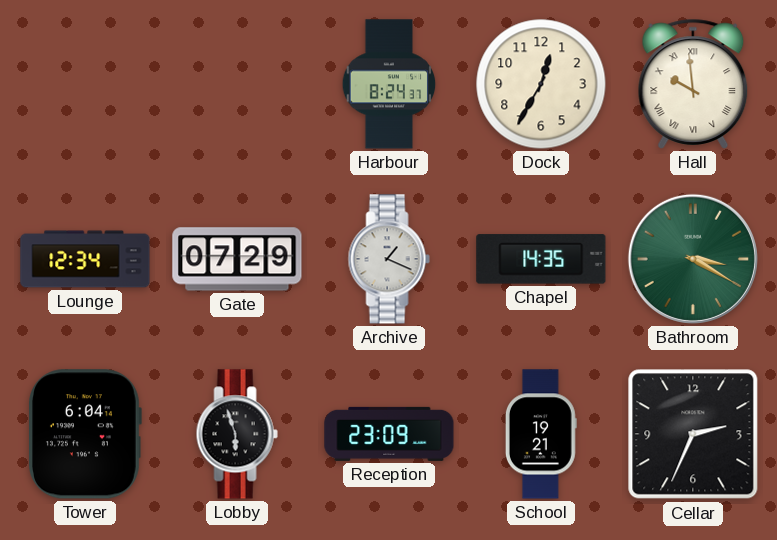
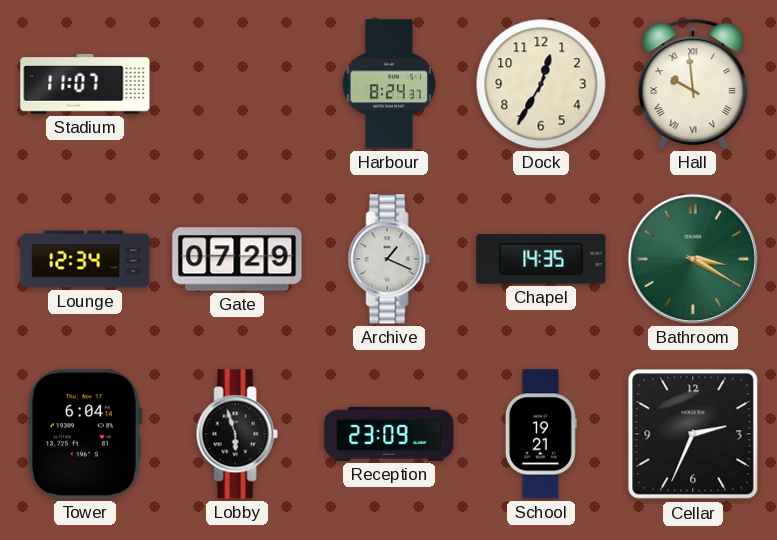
Stadium: none -> 11:07 (85, 84)
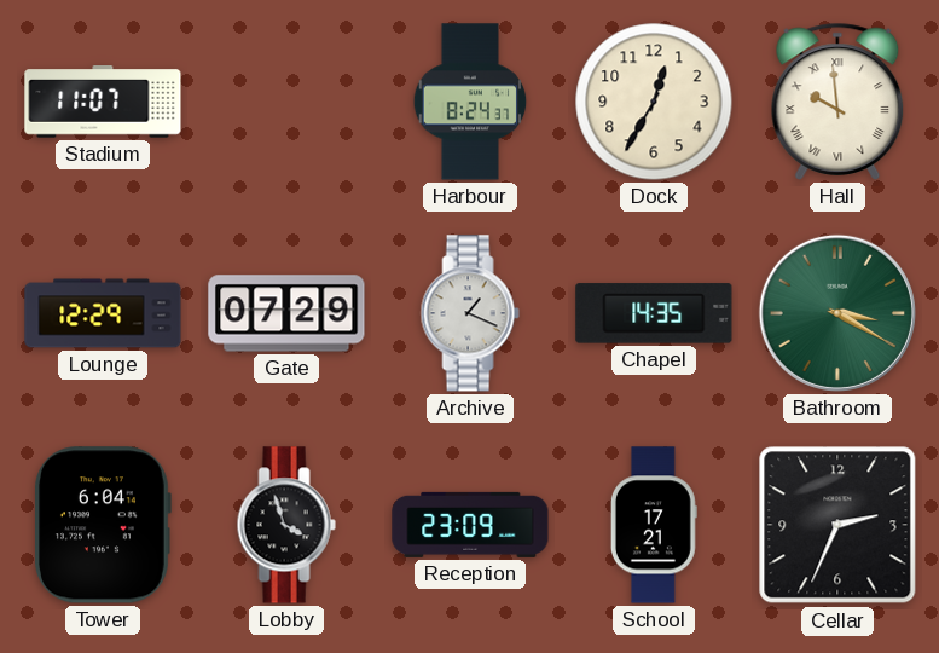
Lounge: 12:34 -> 12:29 (103, 313)
Lobby: 5:57 -> 3:57 (286, 525)
School: 19:21 -> 17:21 (654, 525)
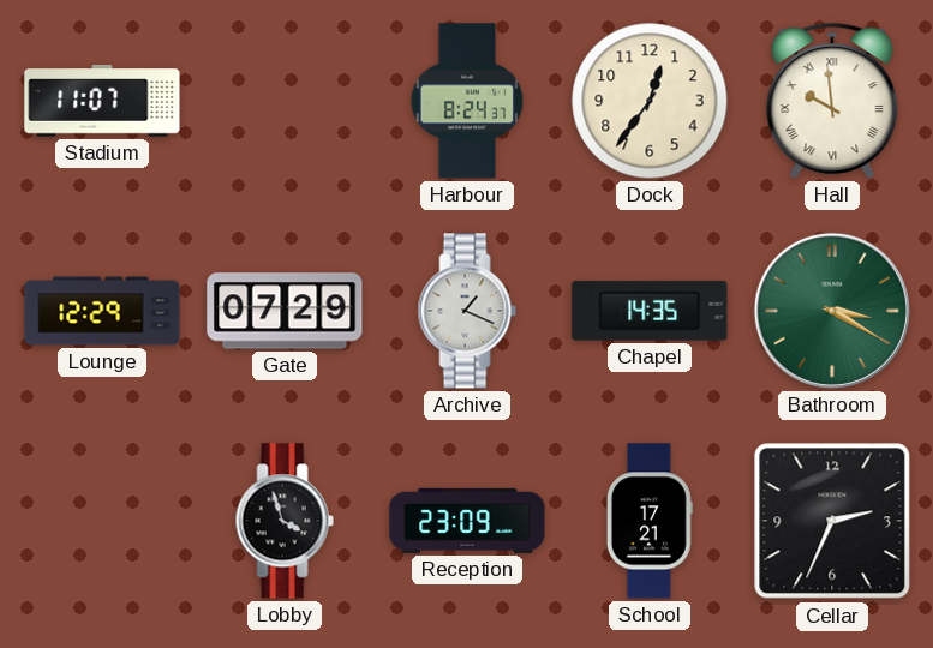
Dock: 12:35 -> 12:36 (650, 101)
Tower: 6:04 -> none (103, 525)
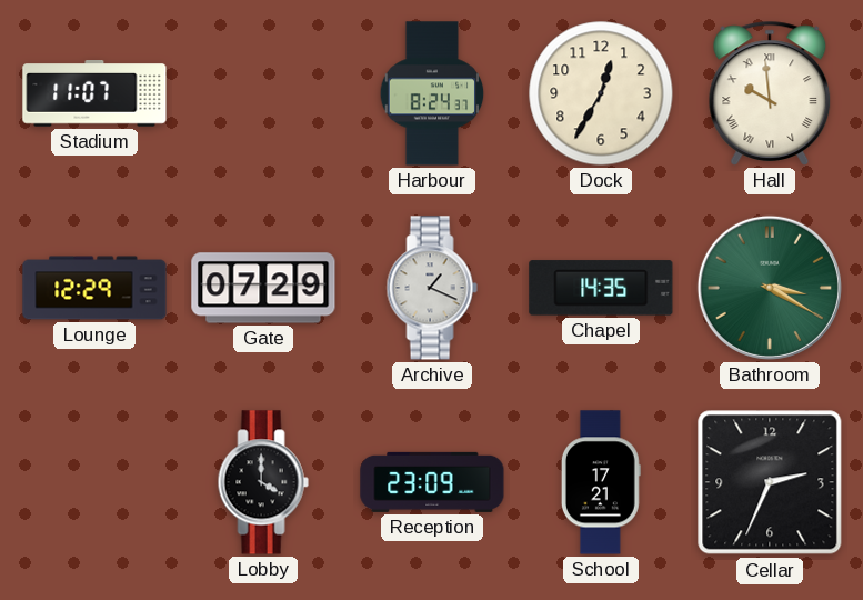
Dock: 12:36 -> 12:35 (601, 93)
Lobby: 3:57 -> 4:00 (263, 482)
